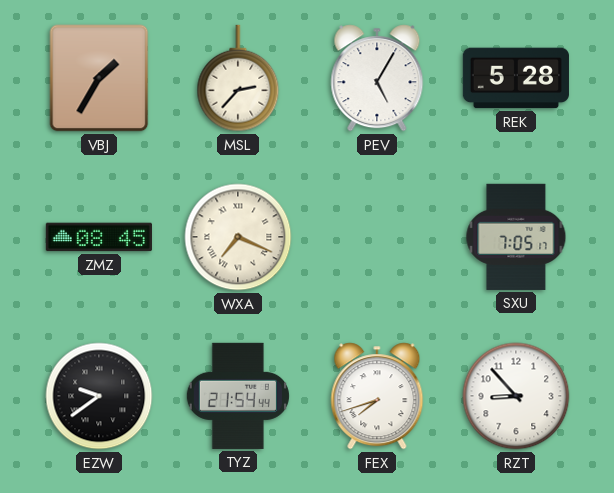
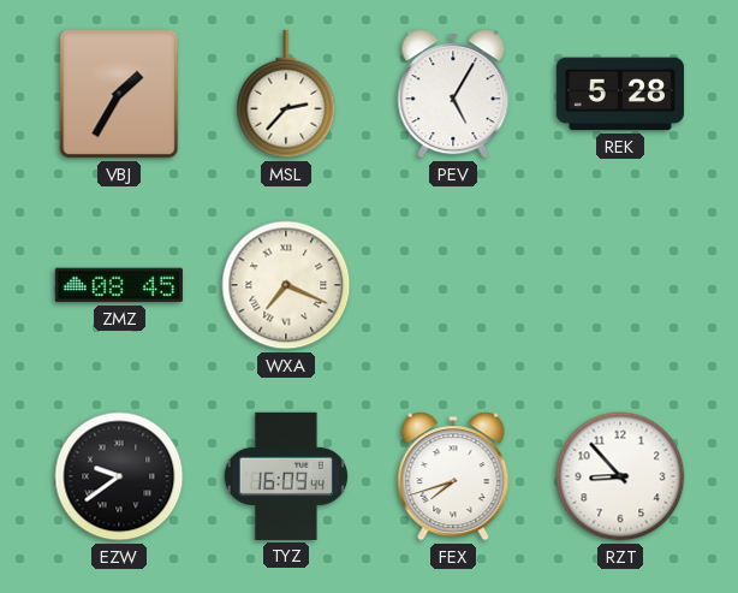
SXU: 7:05 -> none (516, 237)
TYZ: 21:54 -> 16:09 (286, 476)
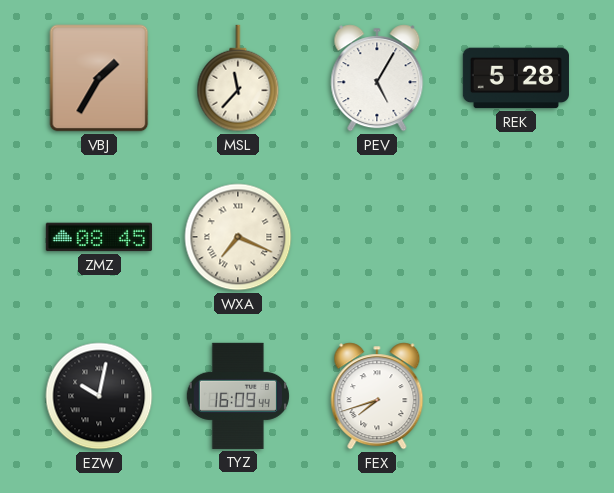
MSL: 2:37 -> 11:37 (238, 78)
EZW: 9:39 -> 10:02 (99, 396)
RZT: 8:53 -> none (620, 476)
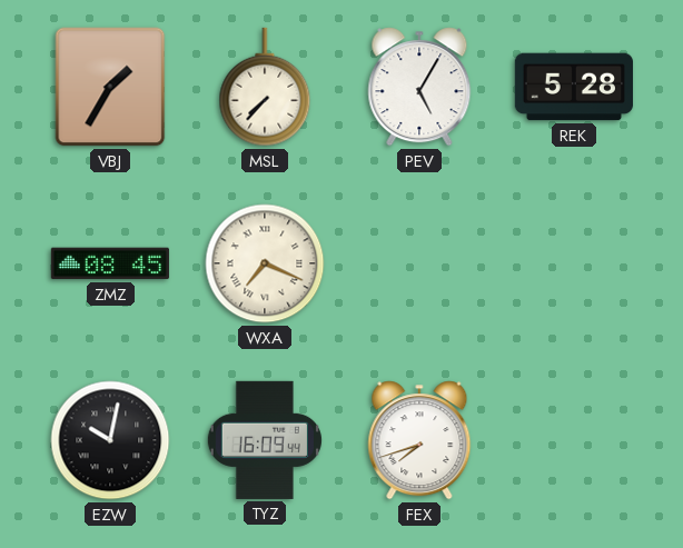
MSL: 11:37 -> 7:37 (265, 87)
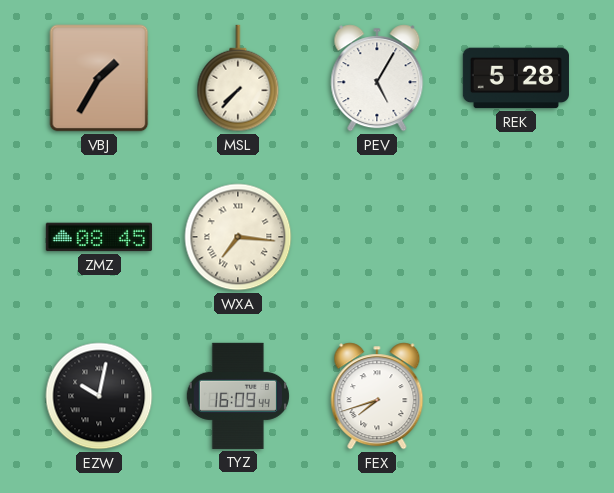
WXA: 7:19 -> 7:16 (238, 237)
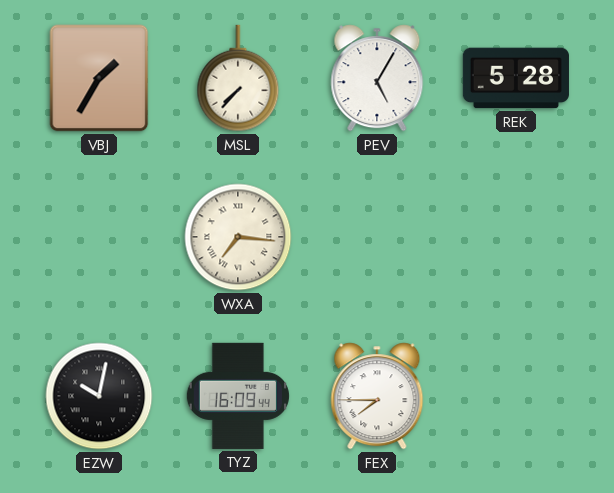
ZMZ: 08:45 -> none (99, 237)
FEX: 7:42 -> 7:45 (377, 396)
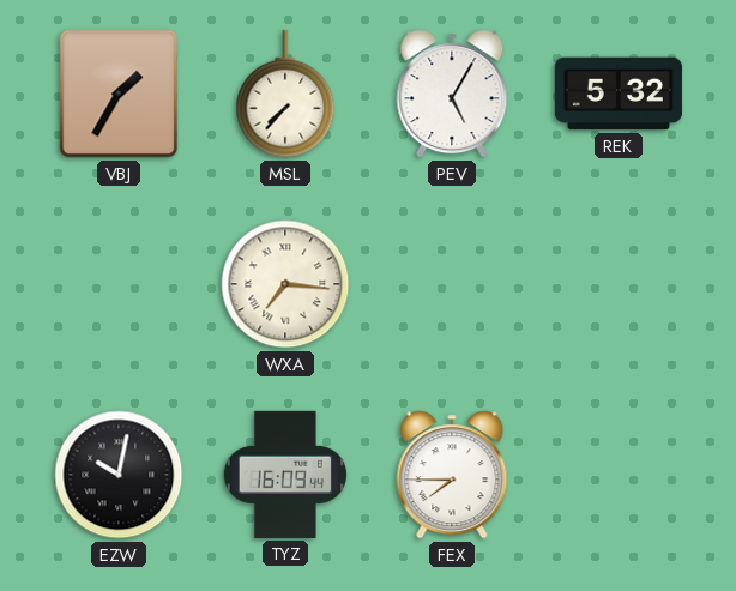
REK: 5:28 -> 5:32 (619, 94)
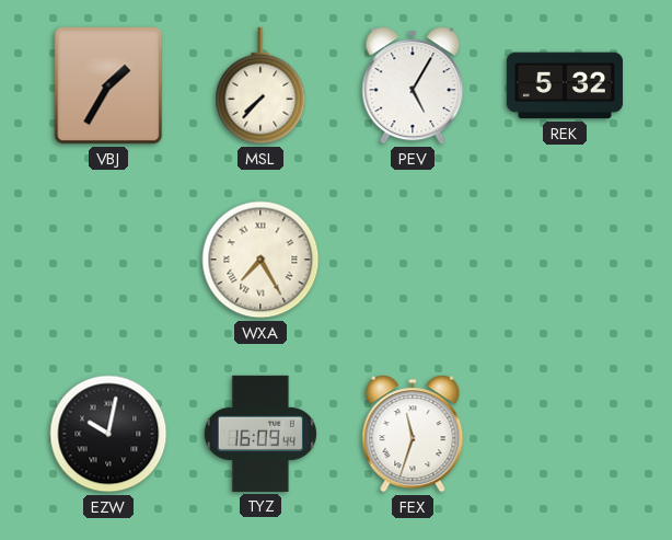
WXA: 7:16 -> 7:25 (260, 260)
FEX: 7:45 -> 11:33 (413, 434)
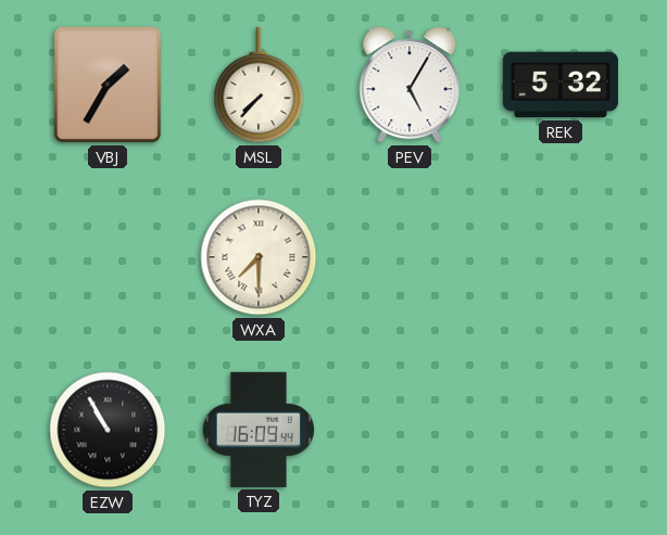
WXA: 7:25 -> 7:30 (259, 257)
EZW: 10:02 -> 10:55 (108, 430)
FEX: 11:33 -> none (413, 434)
